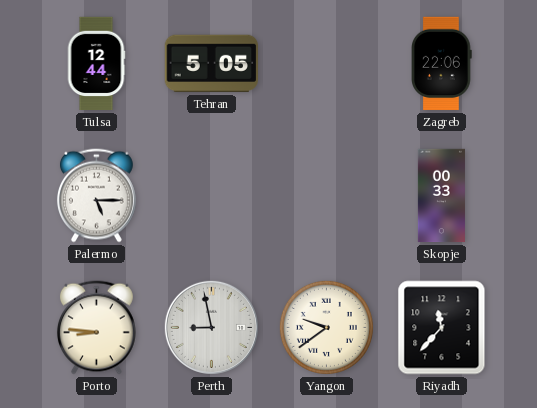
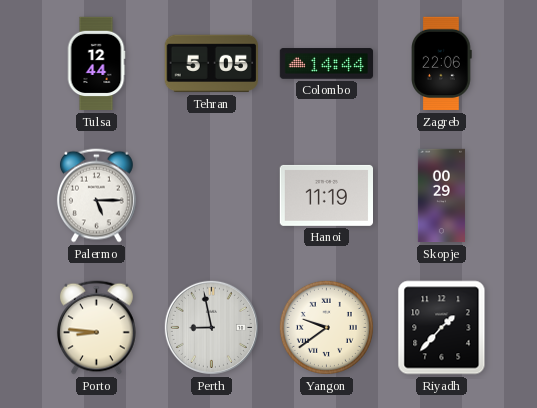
Colombo: none -> 14:44 (327, 64)
Hanoi: none -> 11:19 (326, 195)
Skopje: 00:33 -> 00:29 (441, 196)
Riyadh: 11:37 -> 1:37 (442, 328)
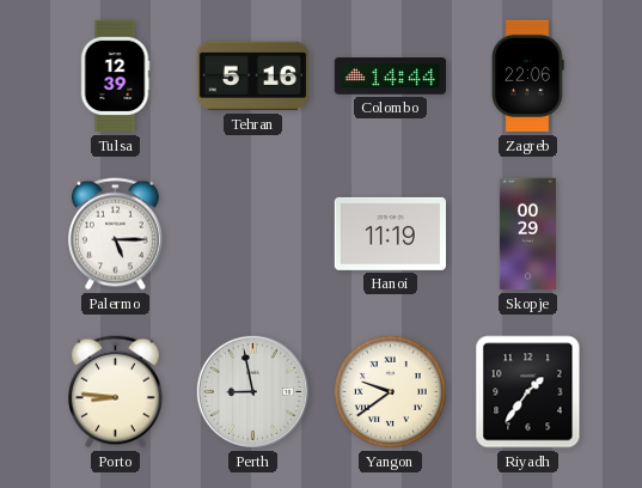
Tulsa: 12:44 -> 12:39 (115, 77)
Tehran: 5:05 -> 5:16 (252, 77)
Riyadh: 1:37 -> 1:36 (528, 392)
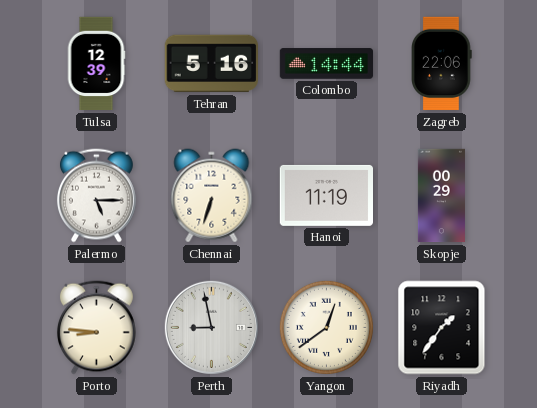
Chennai: none -> 6:33 (212, 196)
Yangon: 9:39 -> 12:39 (326, 327)
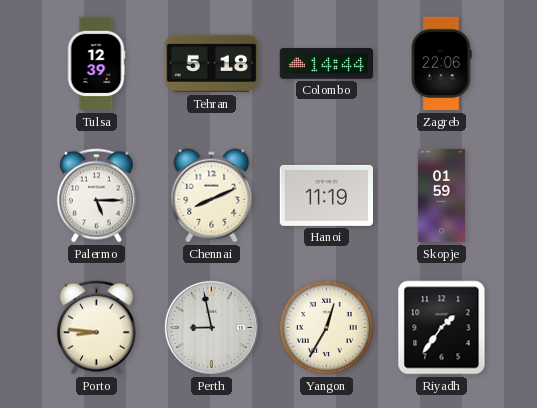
Tehran: 5:16 -> 5:18 (211, 64)
Chennai: 6:33 -> 8:11 (212, 196)
Skopje: 00:29 -> 01:59 (441, 196)
Yangon: 12:39 -> 12:35 (326, 327)
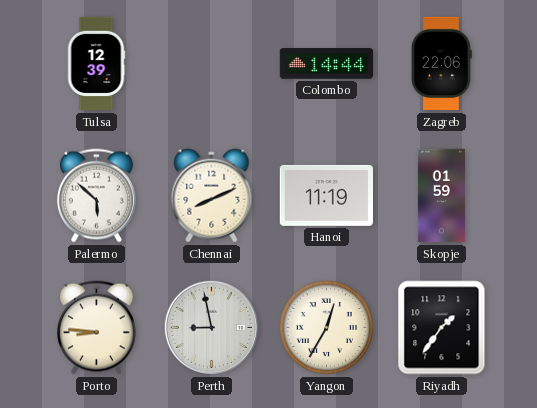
Tehran: 5:18 -> none (211, 64)
Palermo: 5:15 -> 5:52 (96, 196)
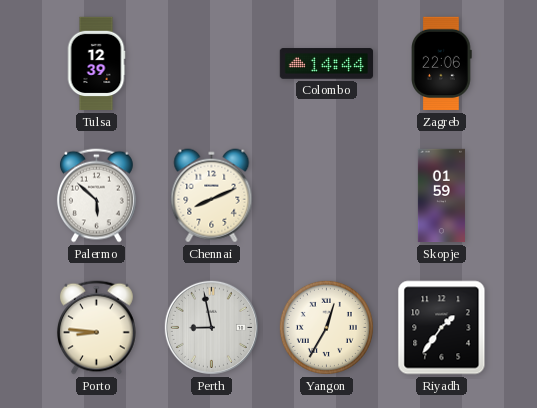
Hanoi: 11:19 -> none (326, 195)
